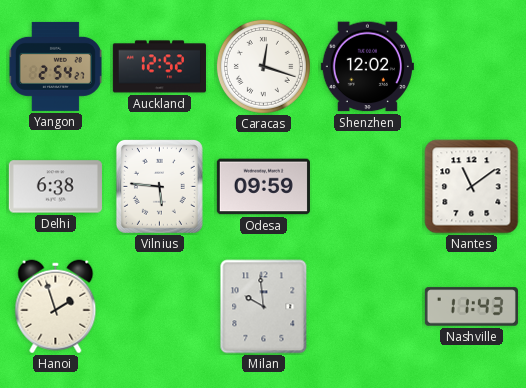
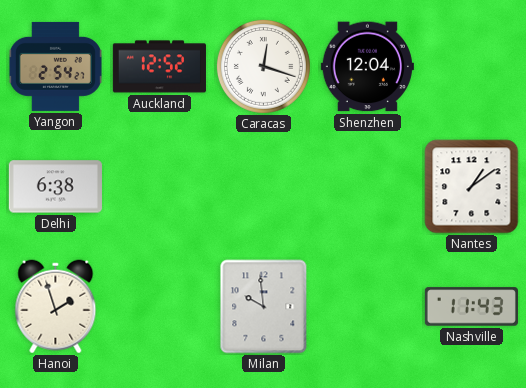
Shenzhen: 12:02 -> 12:04 (367, 67)
Vilnius: 5:46 -> none (159, 186)
Odesa: 09:59 -> none (263, 187)
Nantes: 11:09 -> 1:09 (472, 187)
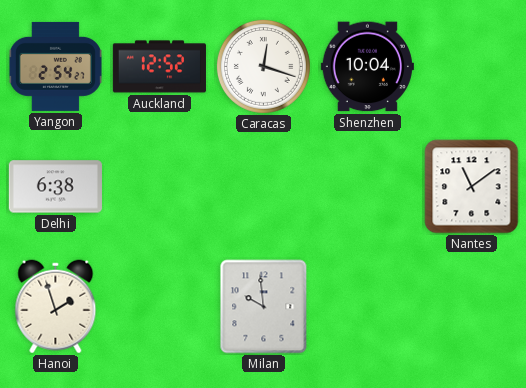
Shenzhen: 12:04 -> 10:04 (367, 67)
Nantes: 1:09 -> 11:09 (472, 187)
Nashville: 11:43 -> none (471, 307)
